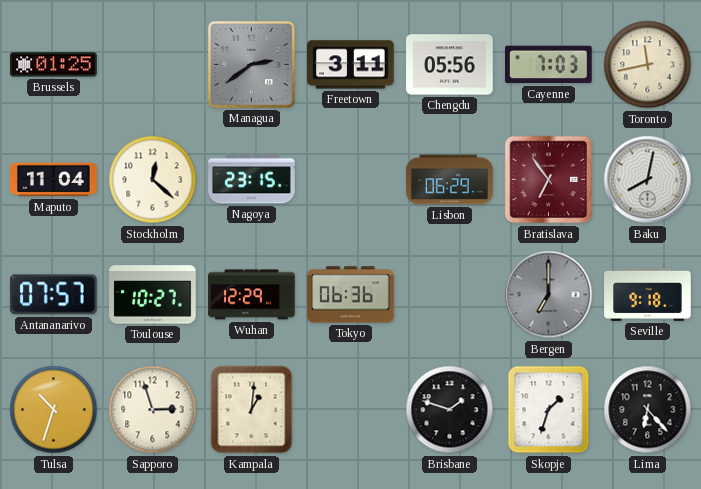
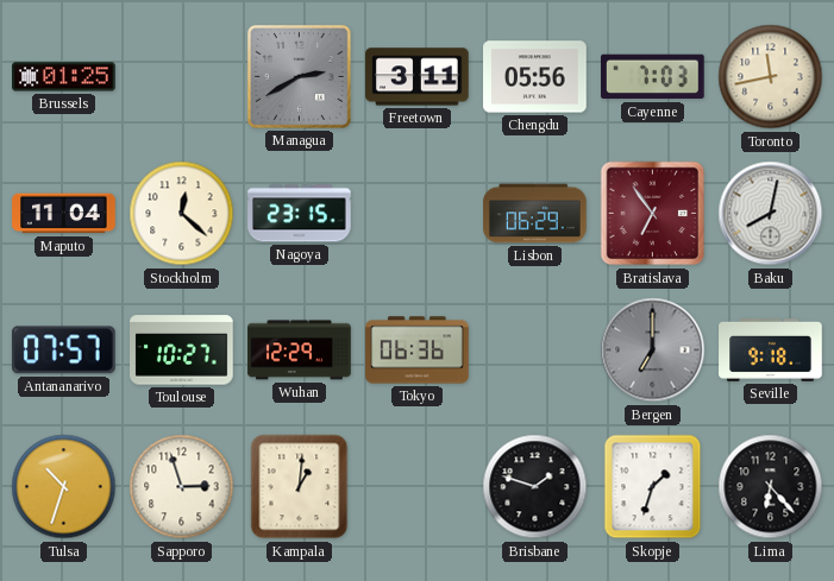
Managua: 2:39 -> 2:40 (299, 76)
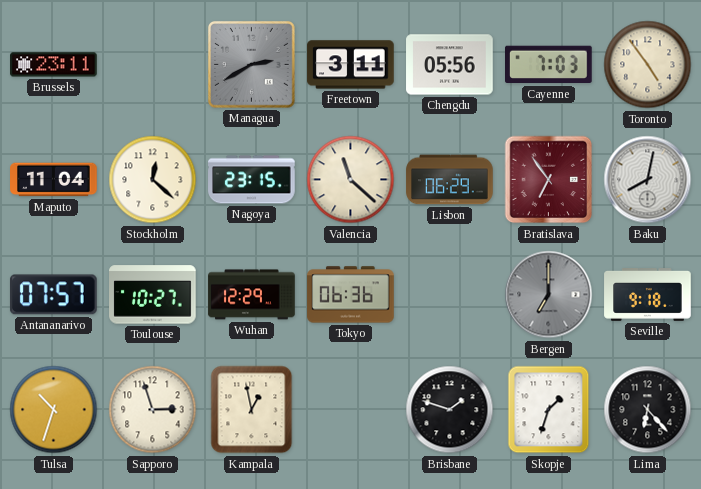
Brussels: 01:25 -> 23:11 (54, 65)
Toronto: 11:43 -> 4:54 (648, 65)
Valencia: none -> 11:22 (351, 180)
Kampala: 1:01 -> 12:58 (252, 410)
